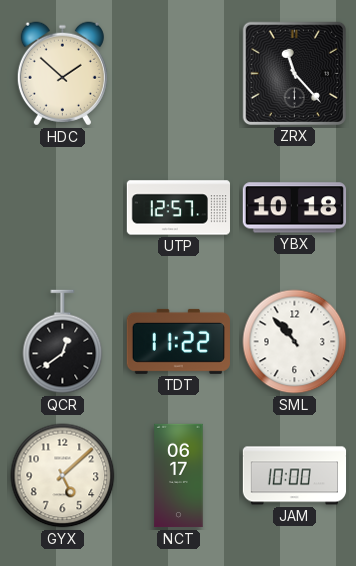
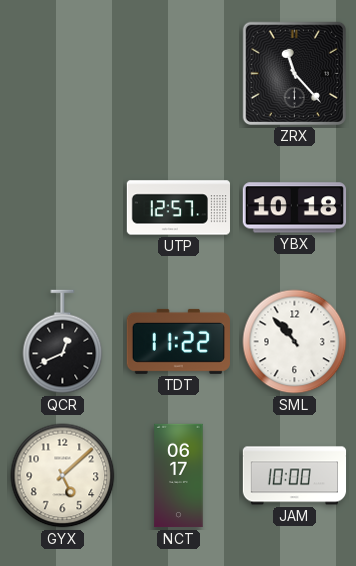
HDC: 1:52 -> none (62, 74)
QCR: 12:39 -> 12:41 (63, 342)
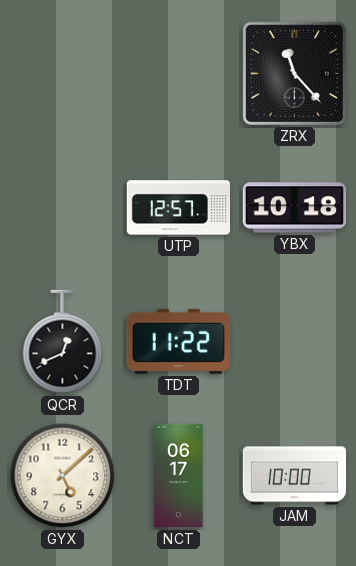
SML: 10:53 -> none (295, 342)
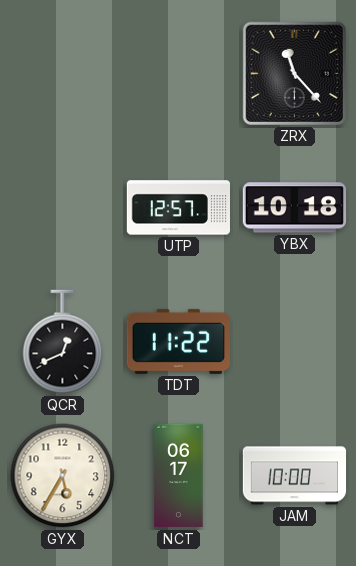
GYX: 5:08 -> 5:35 (63, 476)
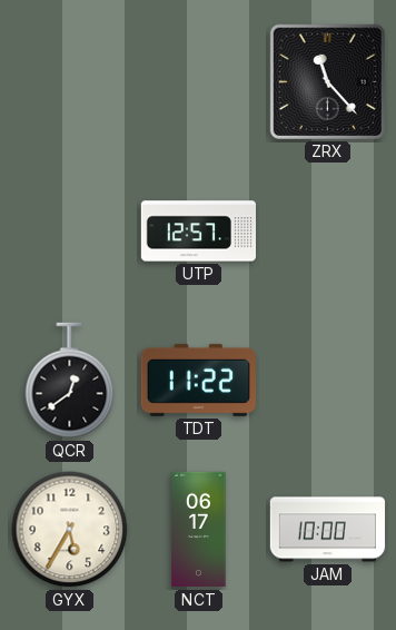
YBX: 10:18 -> none (294, 208)
QCR: 12:41 -> 12:39 (70, 381)
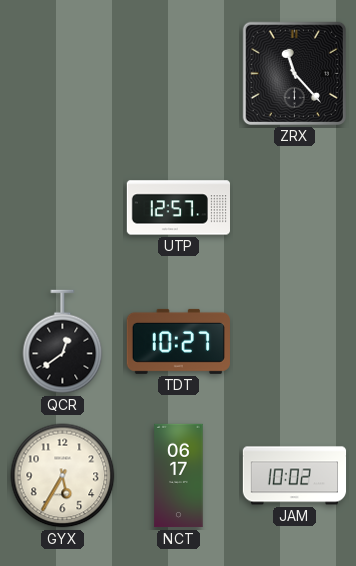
TDT: 11:22 -> 10:27 (178, 341)
JAM: 10:00 -> 10:02 (295, 476)
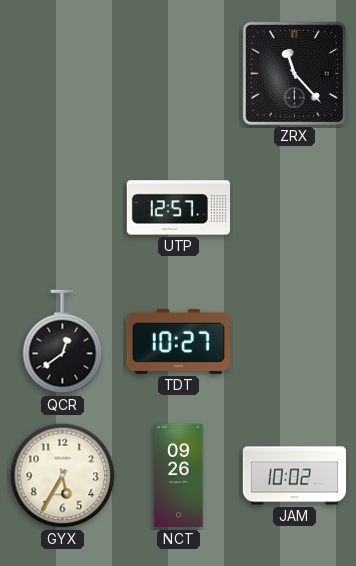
NCT: 06:17 -> 09:26 (179, 476)
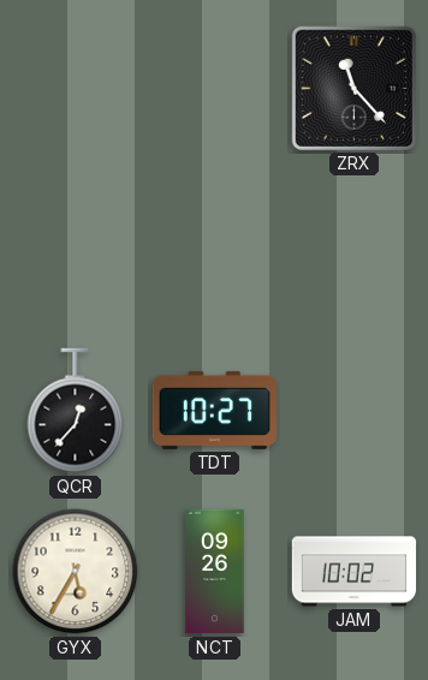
UTP: 12:57 -> none (178, 208)
QCR: 12:39 -> 12:37 (76, 411)
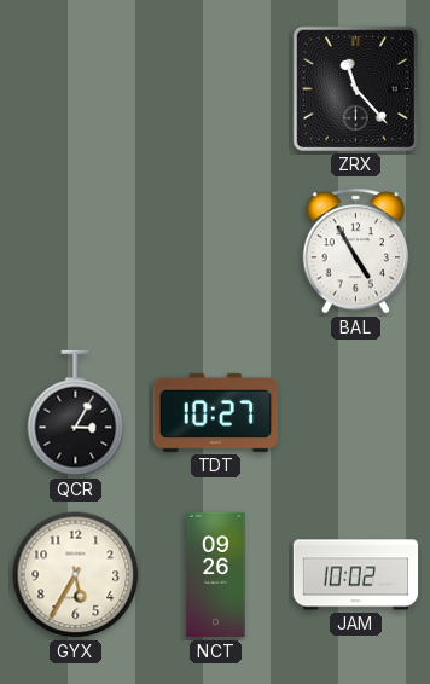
BAL: none -> 4:55 (356, 251)
QCR: 12:37 -> 3:05 (76, 413)
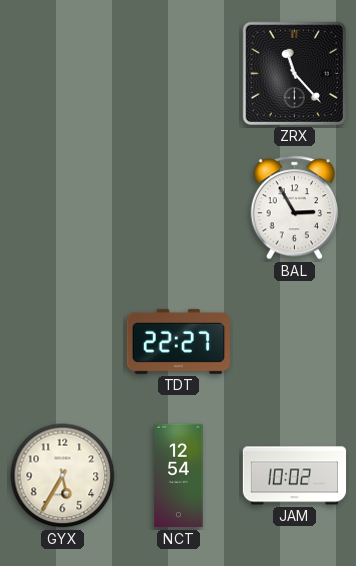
BAL: 4:55 -> 2:55 (295, 208)
QCR: 3:05 -> none (76, 413)
TDT: 10:27 -> 22:27 (178, 341)
NCT: 09:26 -> 12:54 (179, 476)
